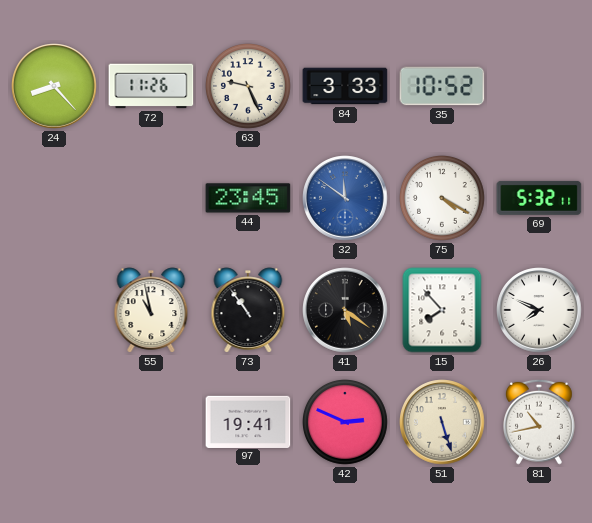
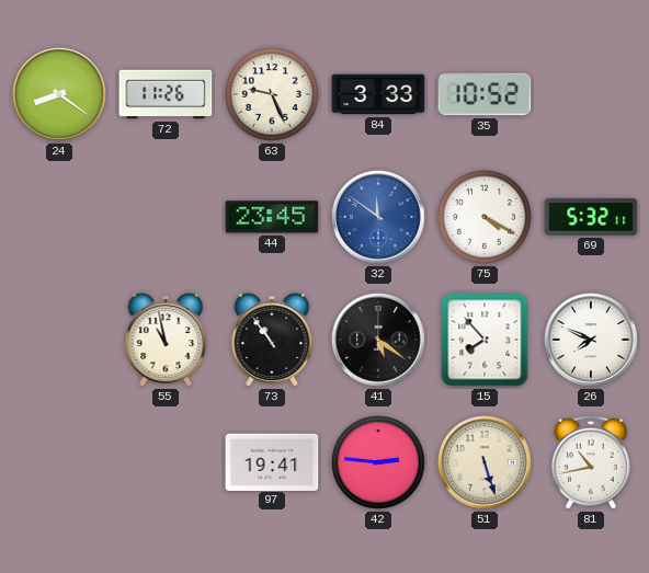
24: 8:23 -> 8:21 (59, 94)
42: 2:49 -> 2:46 (379, 463)
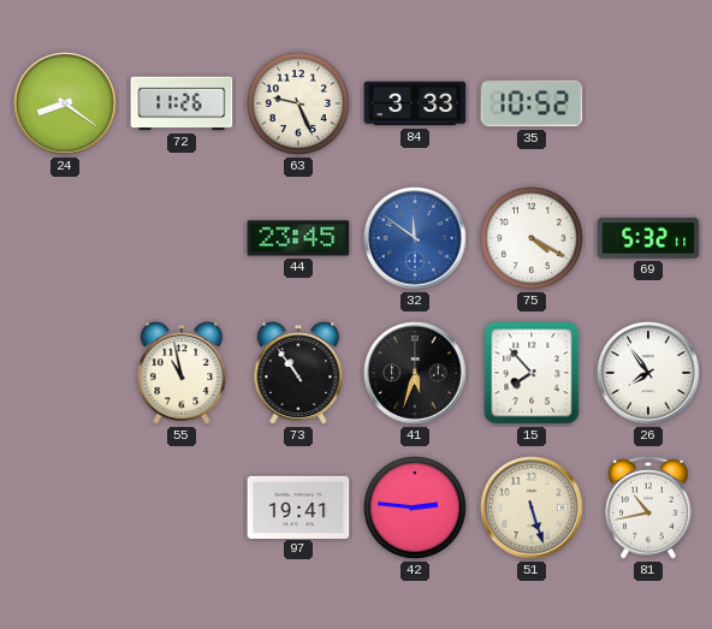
41: 5:21 -> 5:33 (415, 373)
26: 7:49 -> 7:54 (648, 373)
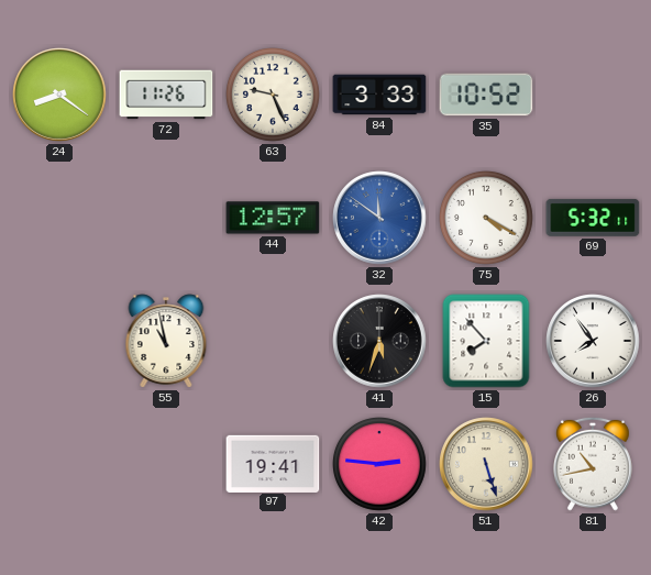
44: 23:45 -> 12:57 (273, 218)
73: 10:54 -> none (298, 373)
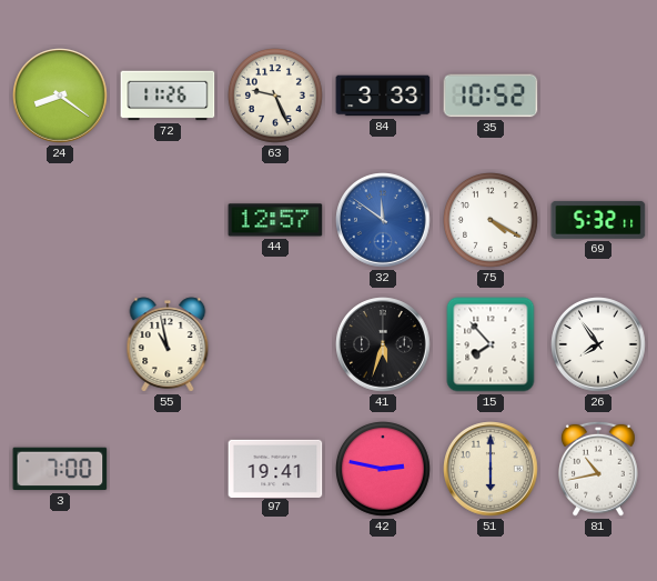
3: none -> 7:00 (60, 469)
42: 2:46 -> 2:47 (384, 470)
51: 5:27 -> 6:00 (491, 469)
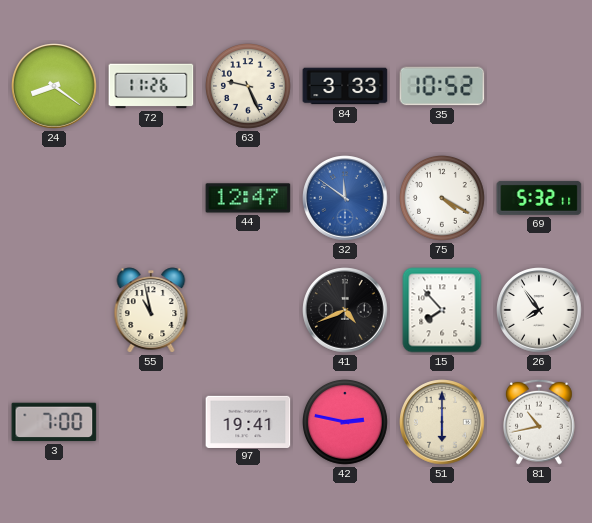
44: 12:57 -> 12:47 (248, 198)
41: 5:33 -> 4:41 (345, 310)
